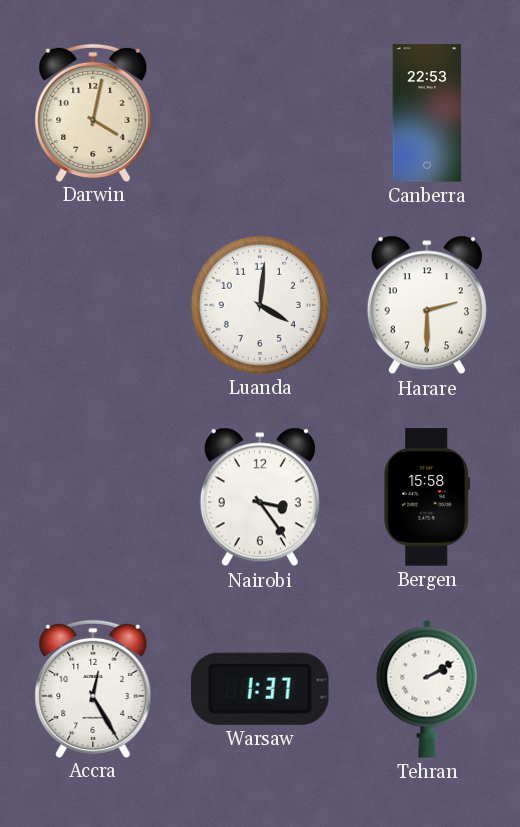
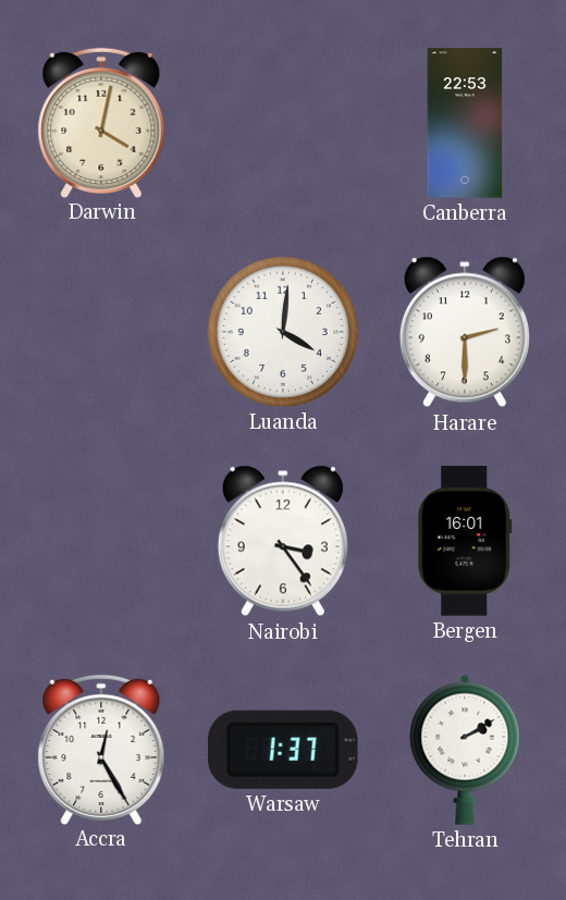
Bergen: 15:58 -> 16:01 (465, 541)
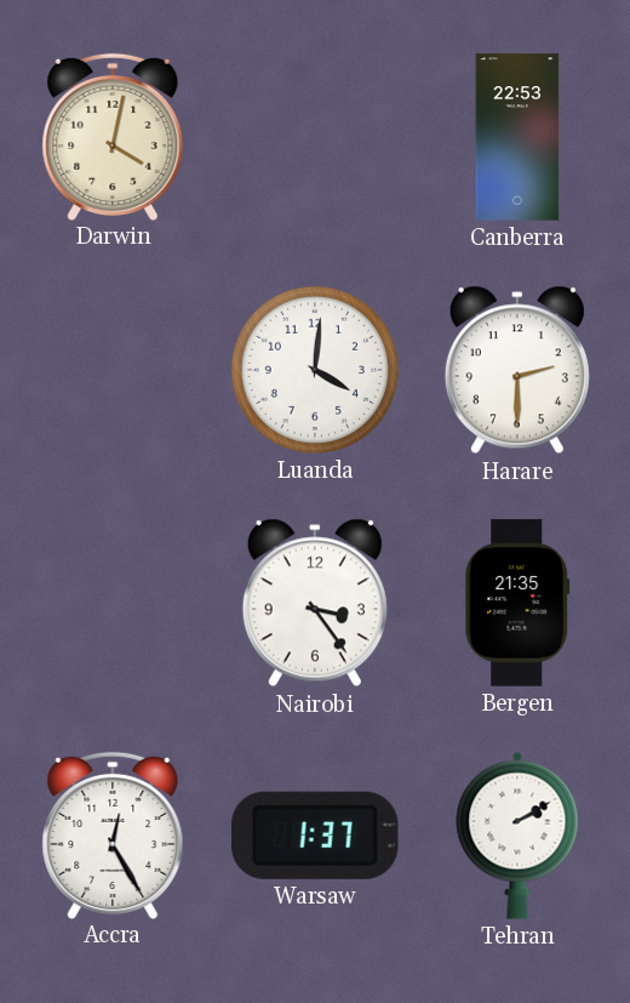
Bergen: 16:01 -> 21:35 (517, 603)
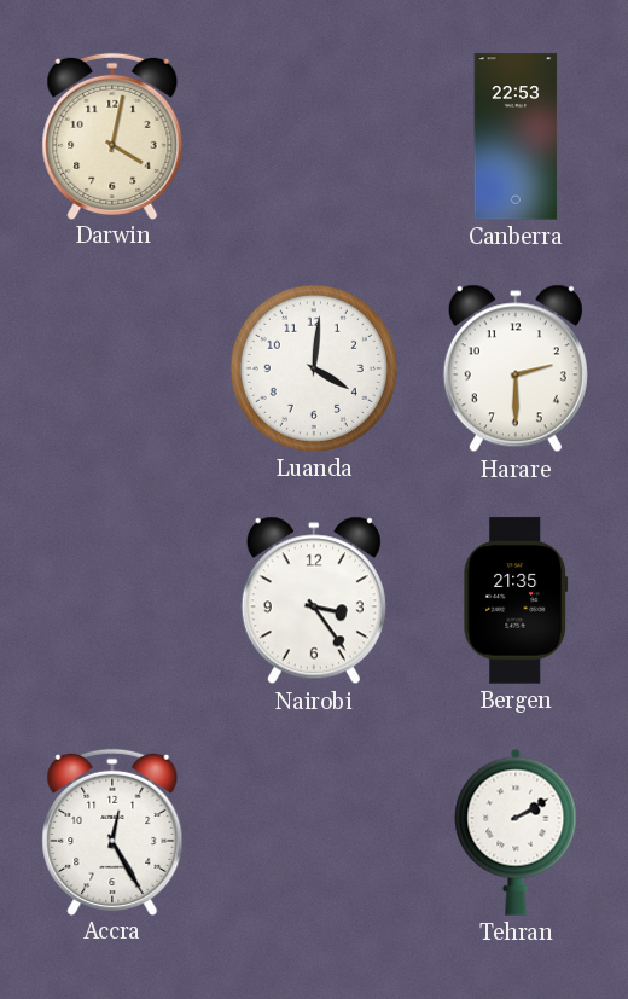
Warsaw: 1:37 -> none (315, 836)
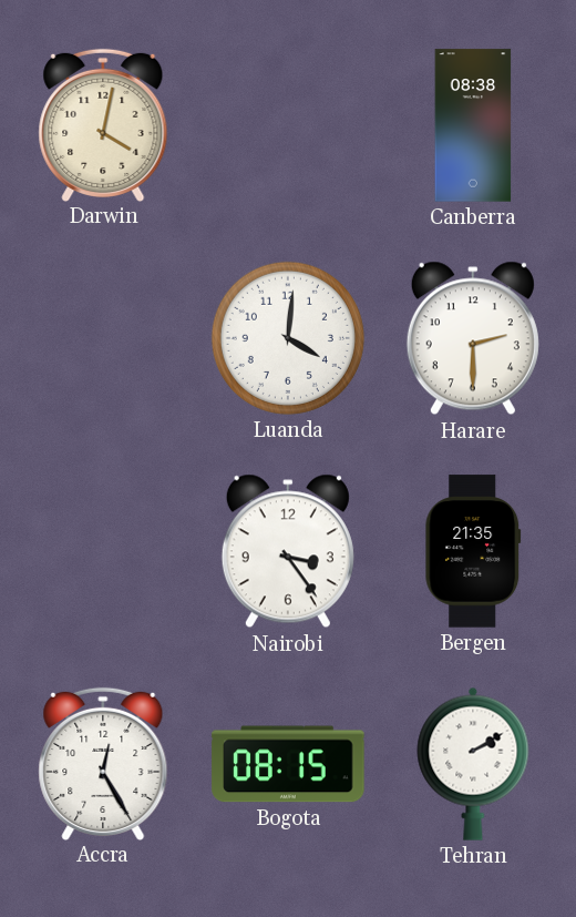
Canberra: 22:53 -> 08:38 (473, 125)
Bogota: none -> 08:15 (288, 764)
